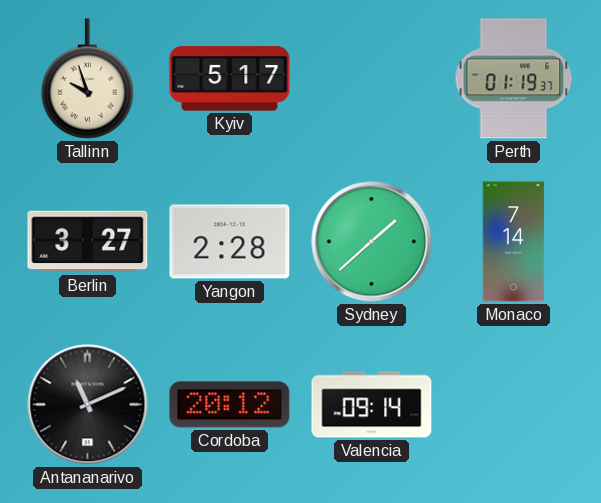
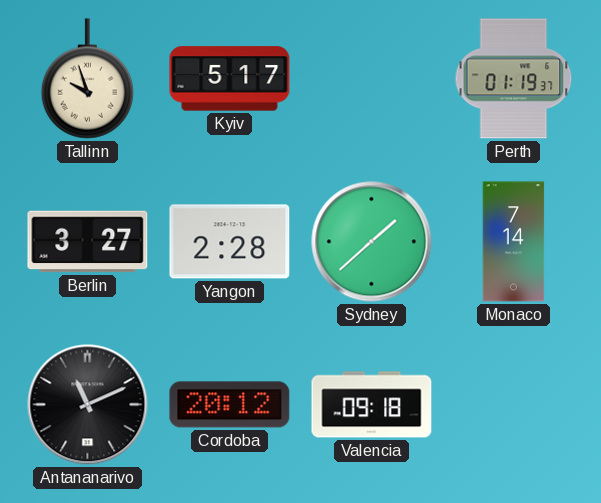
Valencia: 09:14 -> 09:18 (372, 405)
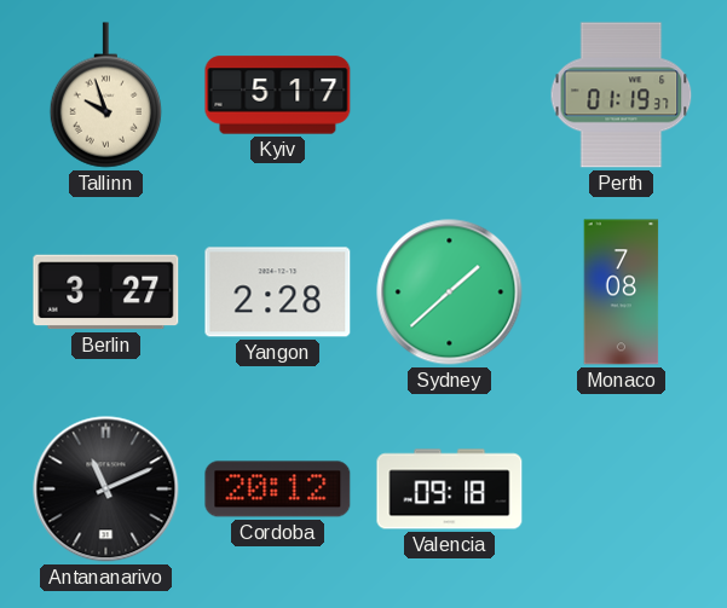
Monaco: 7:14 -> 7:08 (622, 293)
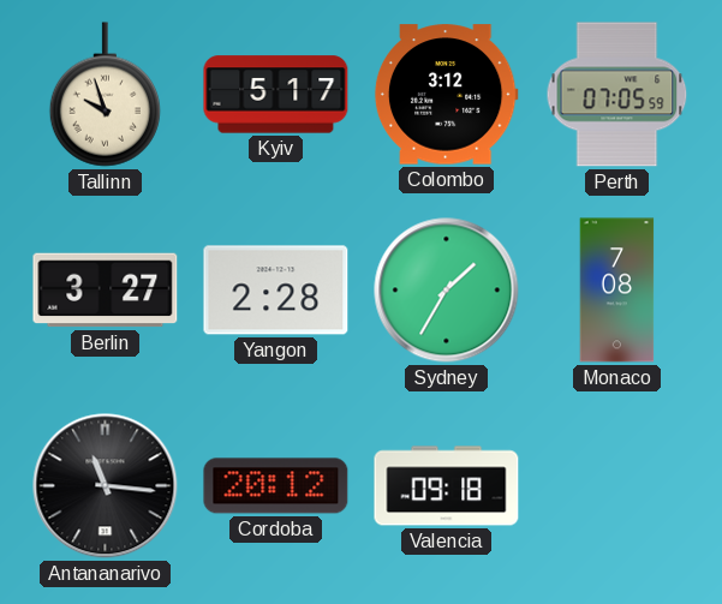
Colombo: none -> 3:12 (446, 95)
Perth: 01:19 -> 07:05 (617, 95)
Sydney: 1:38 -> 1:35 (447, 291)
Antananarivo: 11:11 -> 11:16 (106, 486)
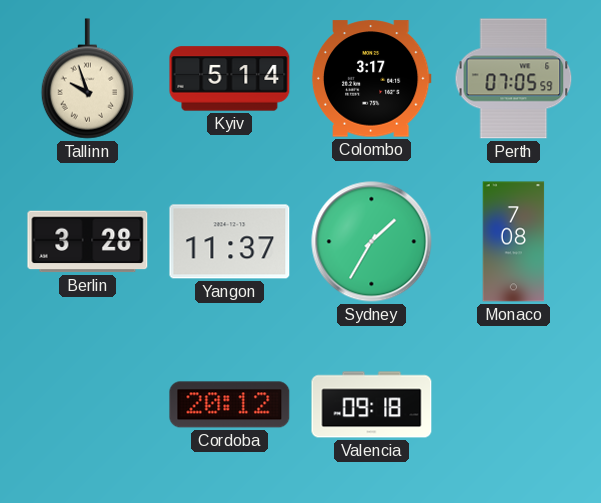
Kyiv: 5:17 -> 5:14 (230, 79)
Colombo: 3:12 -> 3:17 (371, 79)
Berlin: 3:27 -> 3:28 (88, 242)
Yangon: 2:28 -> 11:37 (230, 242)
Antananarivo: 11:16 -> none (106, 486)
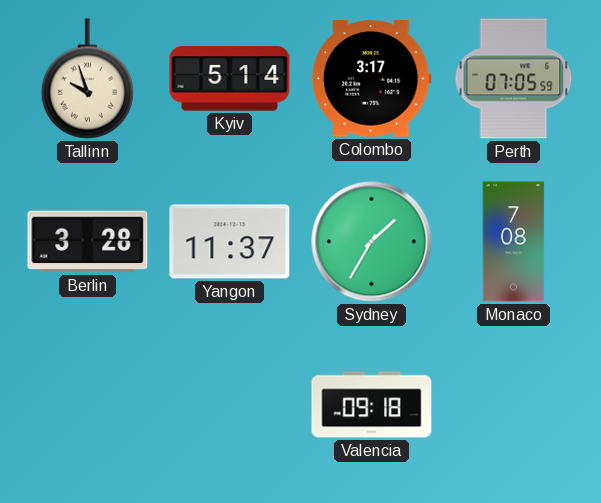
Cordoba: 20:12 -> none (230, 405)
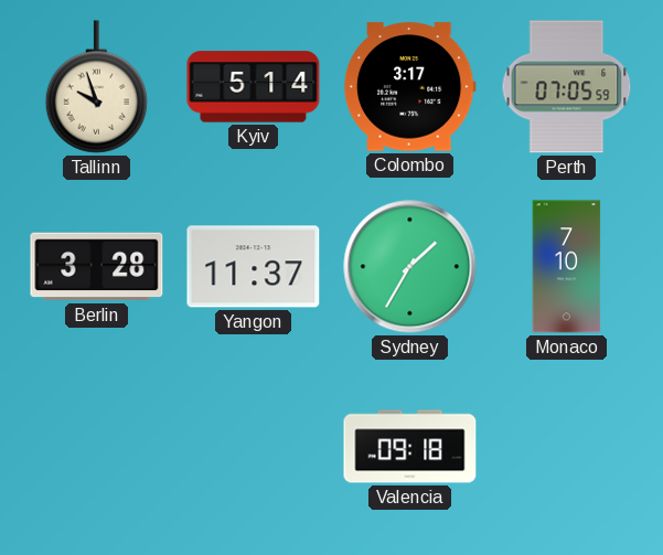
Monaco: 7:08 -> 7:10 (567, 267)
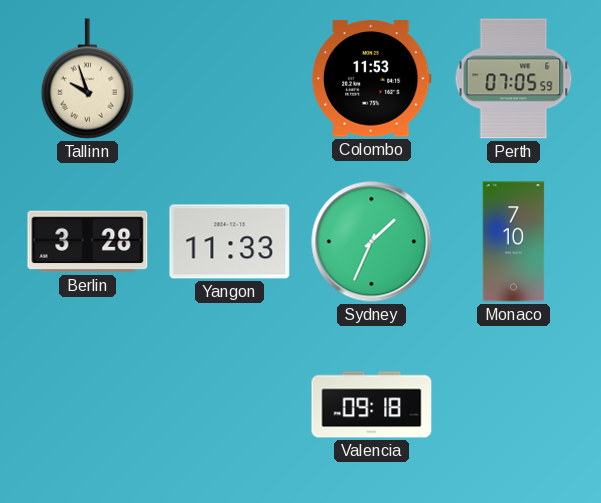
Kyiv: 5:14 -> none (254, 87)
Colombo: 3:17 -> 11:53 (371, 79)
Yangon: 11:37 -> 11:33 (230, 242)
Sydney: 1:35 -> 1:34 (372, 242)
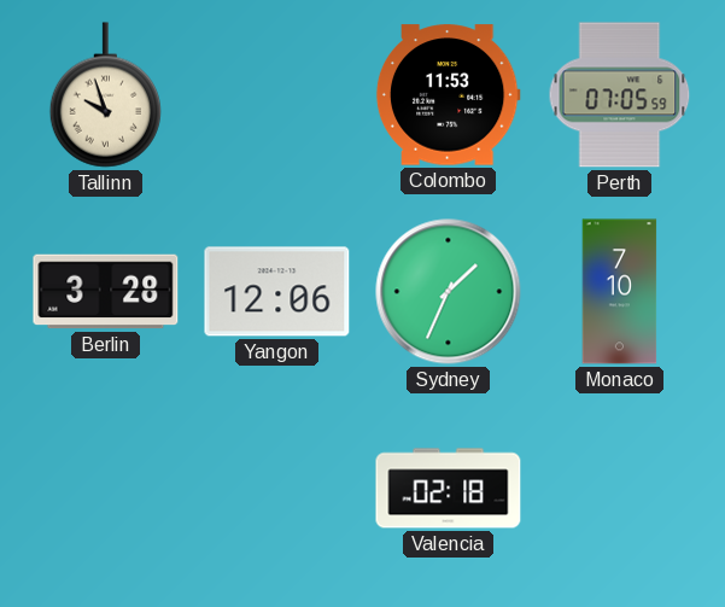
Yangon: 11:33 -> 12:06 (277, 292)
Valencia: 09:18 -> 02:18 (449, 489)
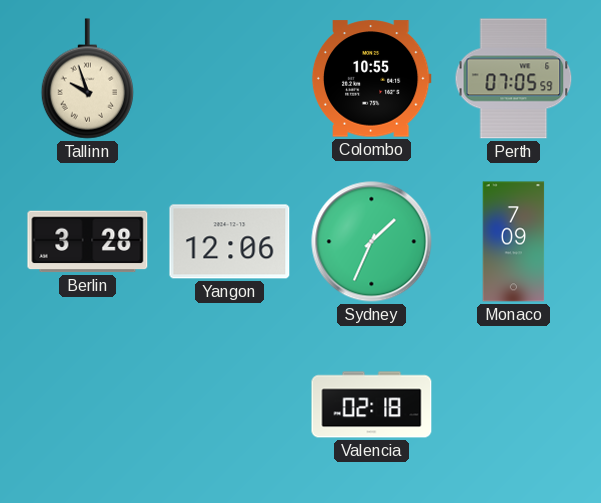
Colombo: 11:53 -> 10:55 (371, 79)
Monaco: 7:10 -> 7:09 (514, 242)
